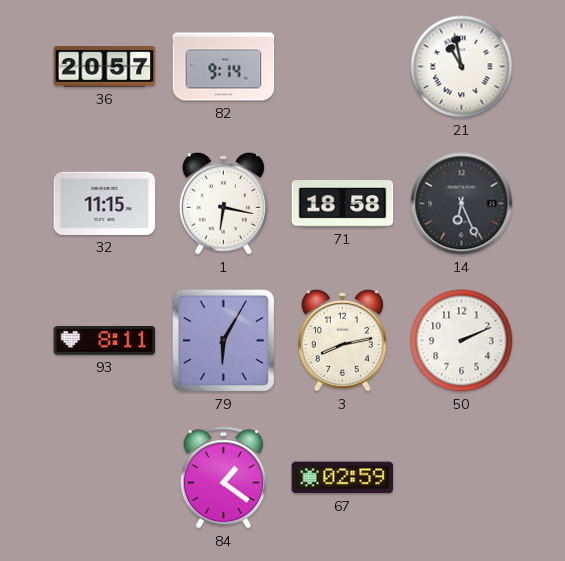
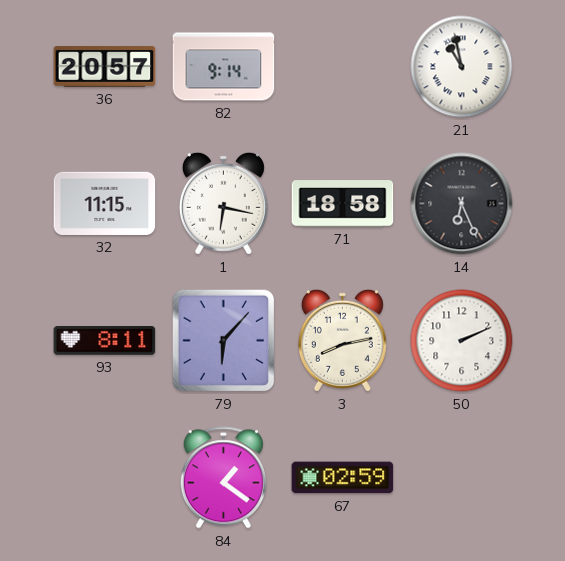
79: 6:05 -> 6:07 (224, 341)
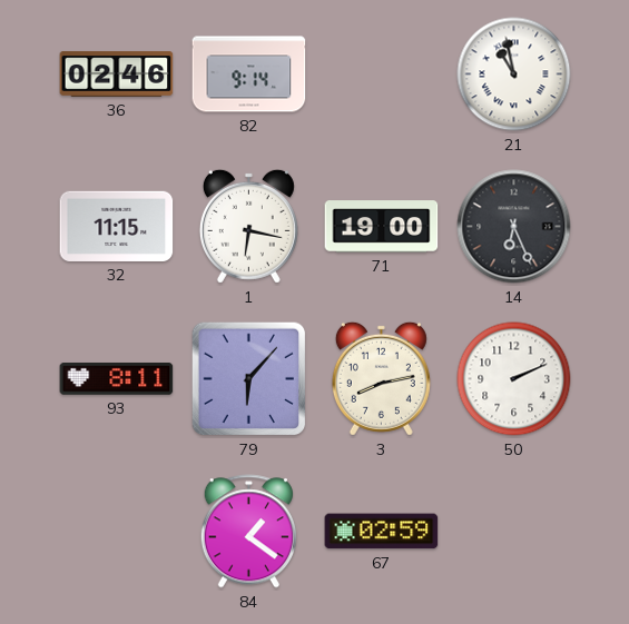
36: 20:57 -> 02:46 (117, 75)
71: 18:58 -> 19:00 (382, 227)
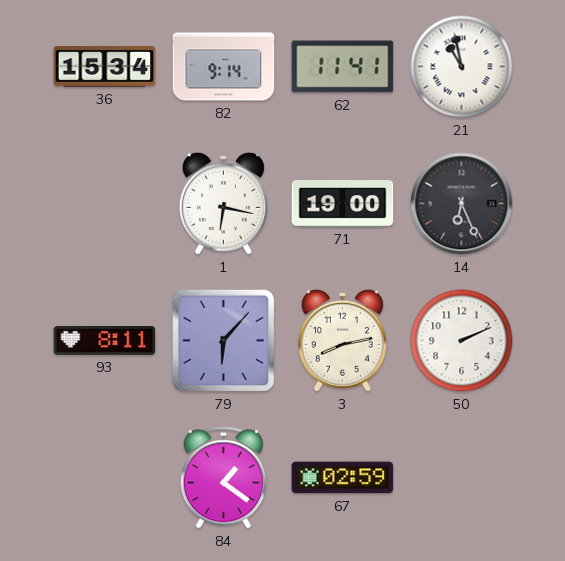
36: 02:46 -> 15:34 (105, 67)
62: none -> 11:41 (343, 67)
32: 11:15 -> none (117, 226)
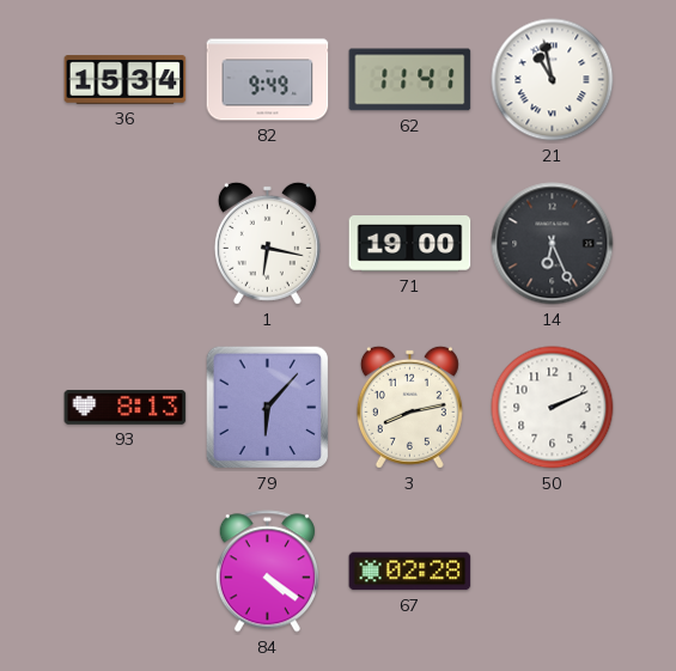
82: 9:14 -> 9:49 (268, 80)
93: 8:11 -> 8:13 (126, 408)
84: 1:21 -> 4:21 (267, 572)
67: 02:59 -> 02:28 (410, 572)
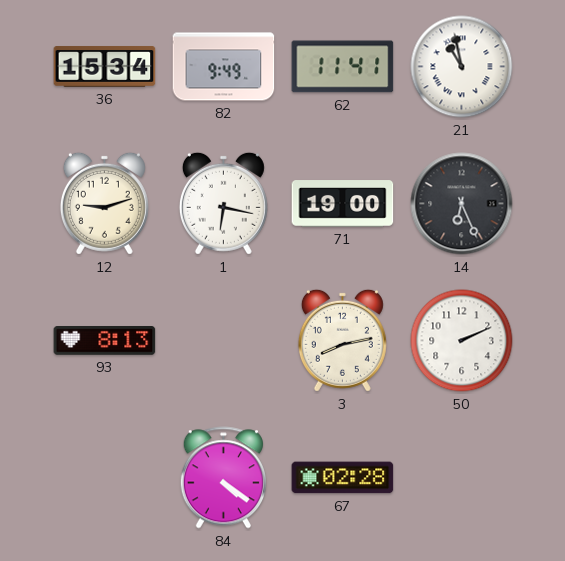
12: none -> 9:12 (104, 203)
79: 6:07 -> none (268, 408)
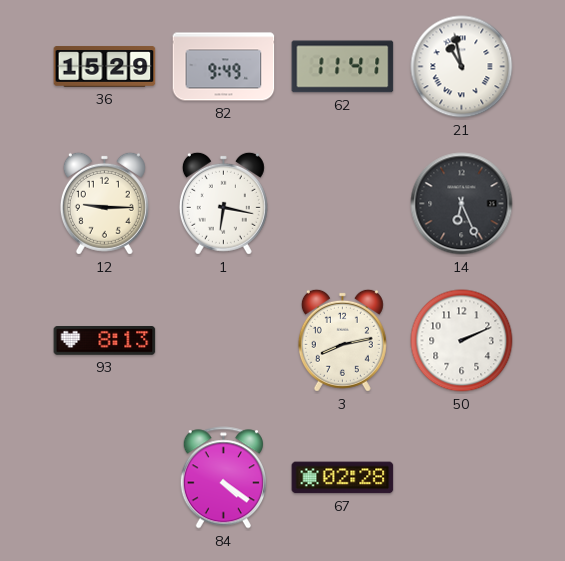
36: 15:34 -> 15:29 (105, 67)
12: 9:12 -> 9:15 (104, 203)
71: 19:00 -> none (343, 204)
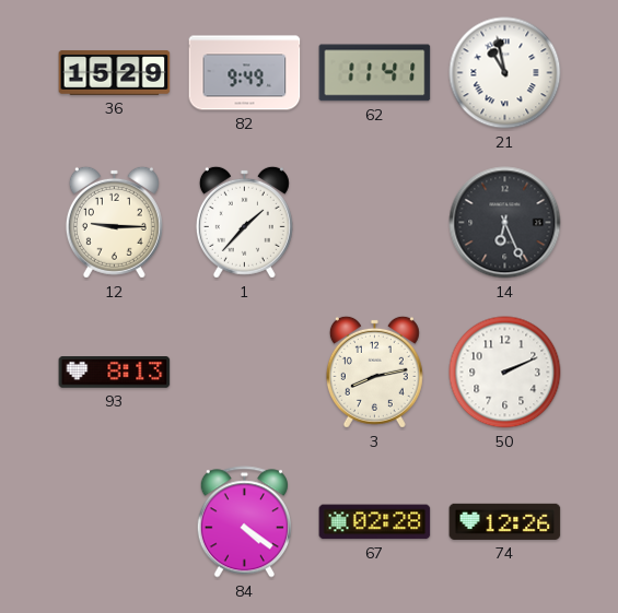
1: 6:17 -> 1:37 (244, 222)
74: none -> 12:26 (505, 521)
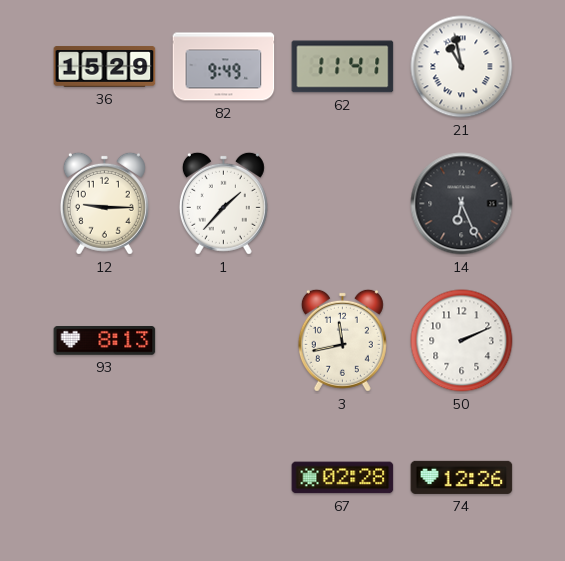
3: 8:13 -> 11:43 (342, 340)
84: 4:21 -> none (244, 522)
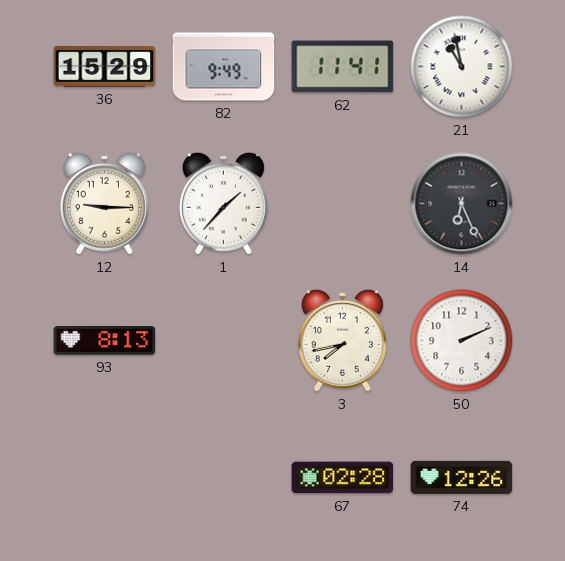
3: 11:43 -> 7:43 (342, 340)
